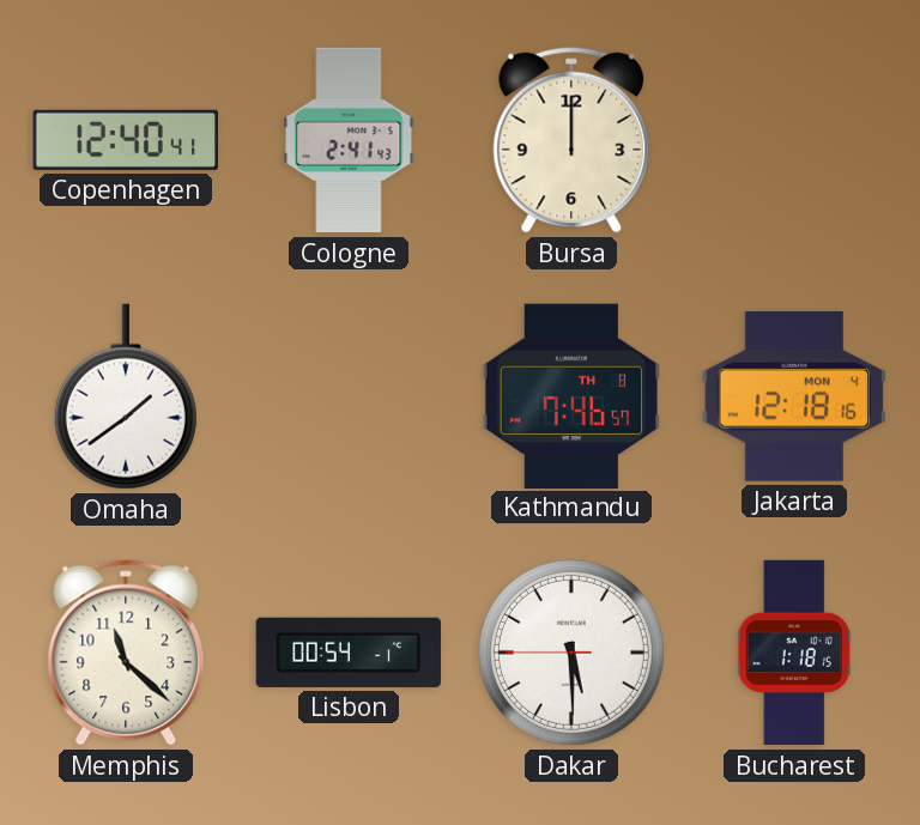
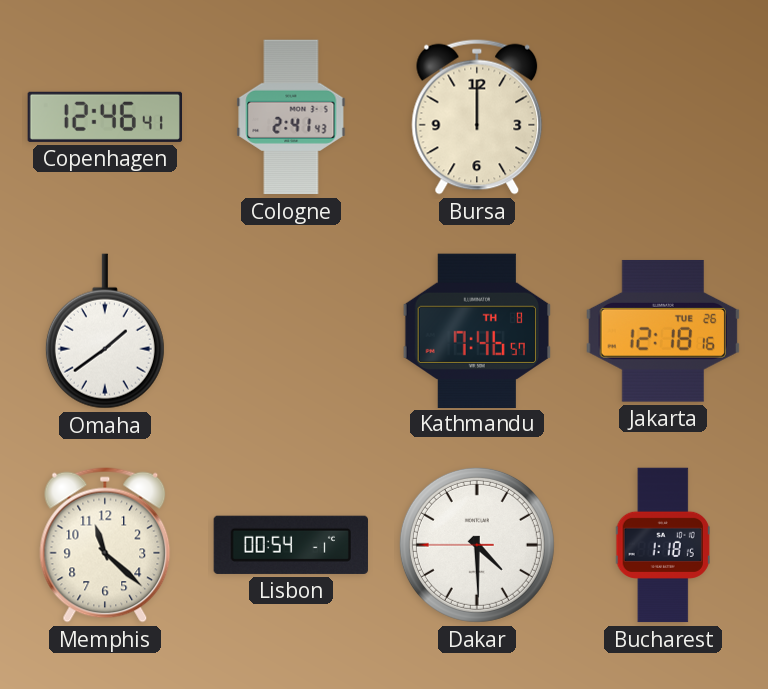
Copenhagen: 12:40 -> 12:46 (104, 117)
Jakarta date: MON 4 -> TUE 26 (663, 331)
Dakar: 5:29 -> 4:29 (477, 545)
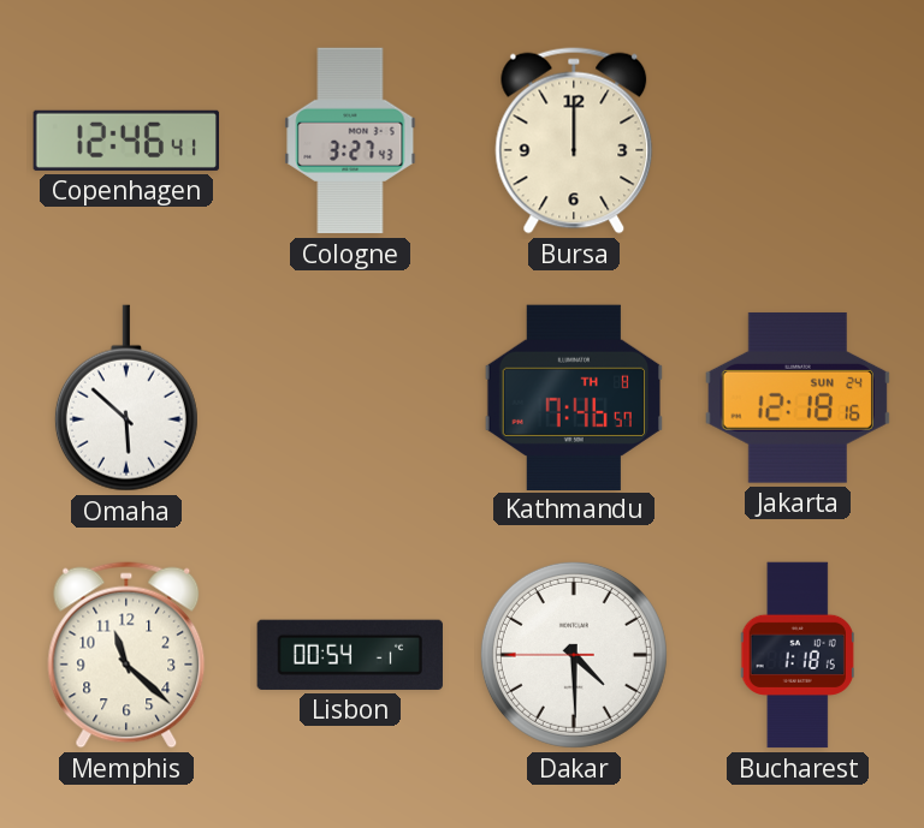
Cologne: 2:41 -> 3:27 (350, 141)
Omaha: 1:39 -> 5:52 (126, 398)
Jakarta date: TUE 26 -> SUN 24 (798, 398)
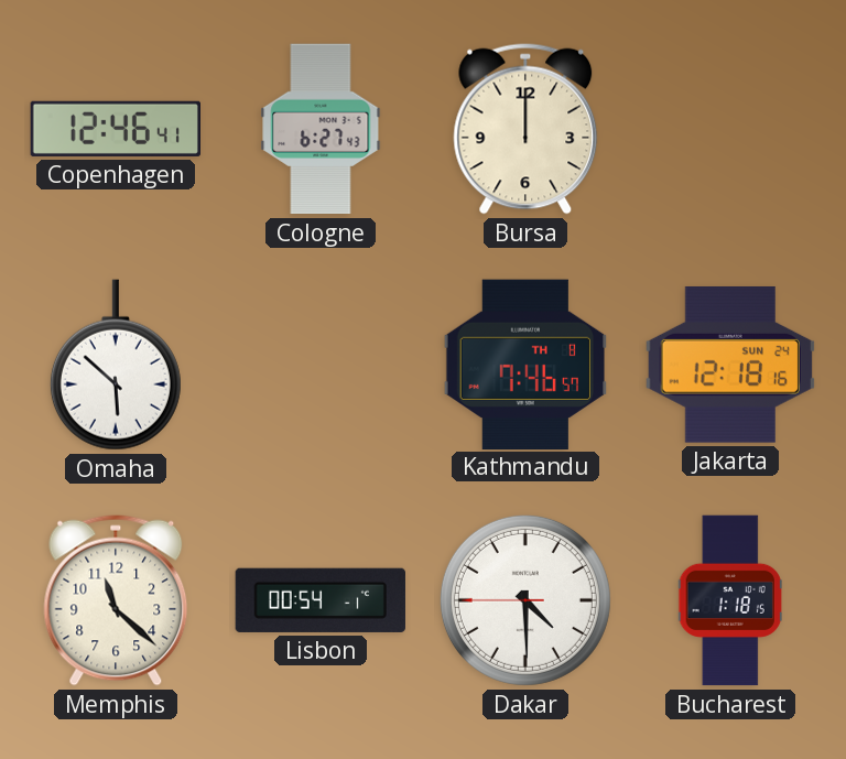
Cologne: 3:27 -> 6:27 (321, 129)
